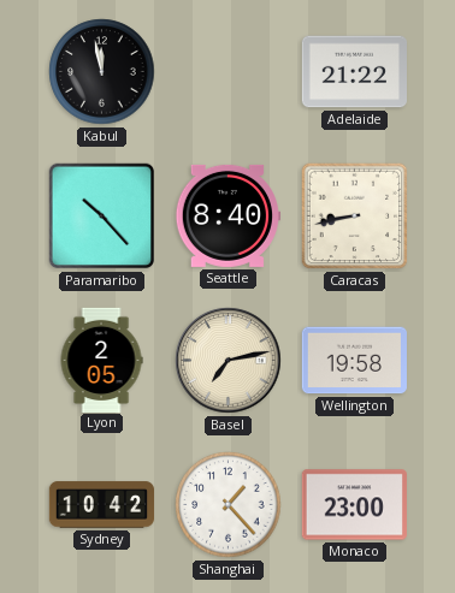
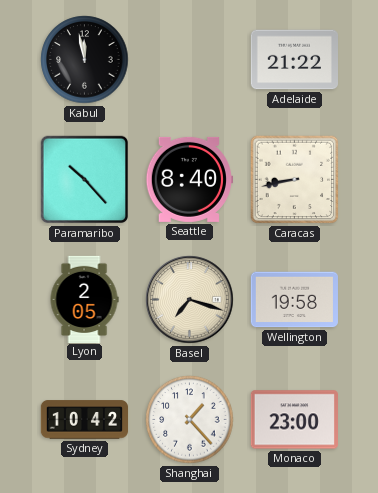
Basel: 7:13 -> 7:18 (190, 300)
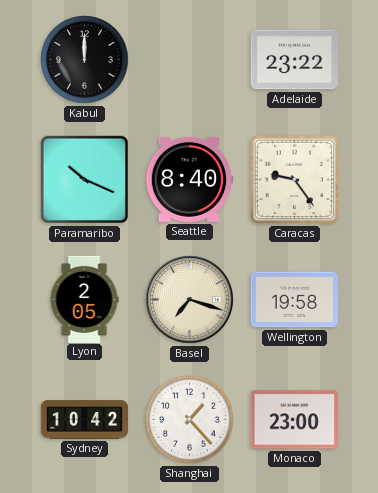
Kabul: 11:58 -> 12:00 (85, 60)
Adelaide: 21:22 -> 23:22 (294, 60)
Paramaribo: 10:23 -> 10:19 (85, 180)
Caracas: 8:43 -> 9:24 (295, 180)
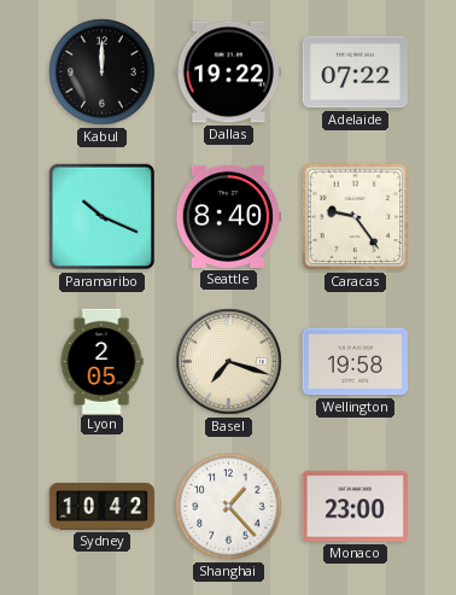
Dallas: none -> 19:22 (228, 72)
Adelaide: 23:22 -> 07:22 (355, 72)
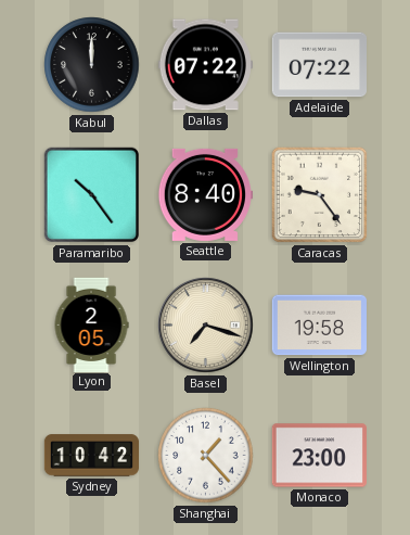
Dallas: 19:22 -> 07:22 (205, 65)
Paramaribo: 10:19 -> 10:24 (92, 195)
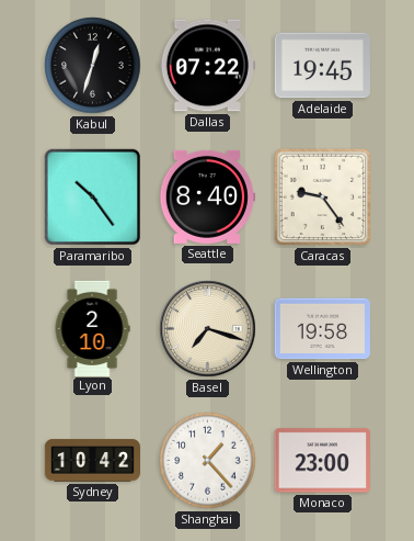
Kabul: 12:00 -> 12:33 (93, 66)
Adelaide: 07:22 -> 19:45 (322, 66)
Lyon: 2:05 -> 2:10 (92, 328)
